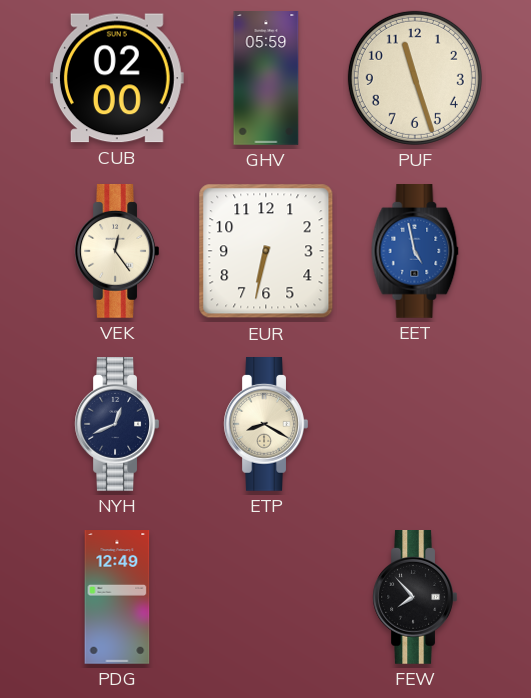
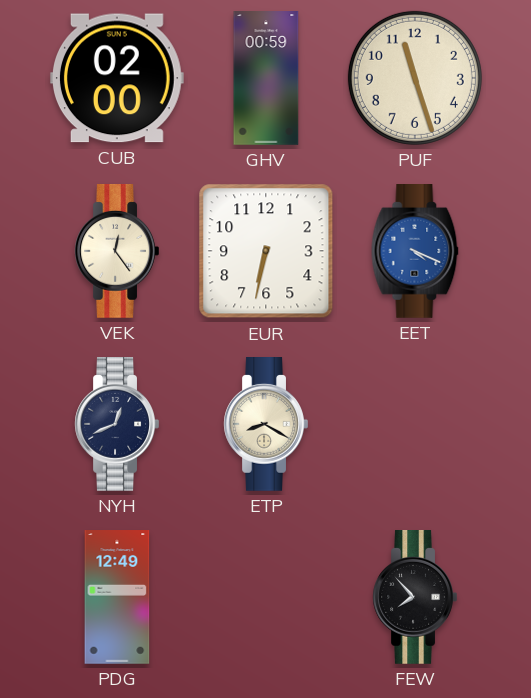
GHV: 05:59 -> 00:59 (266, 78)
EET: 4:58 -> 4:19 (415, 252)
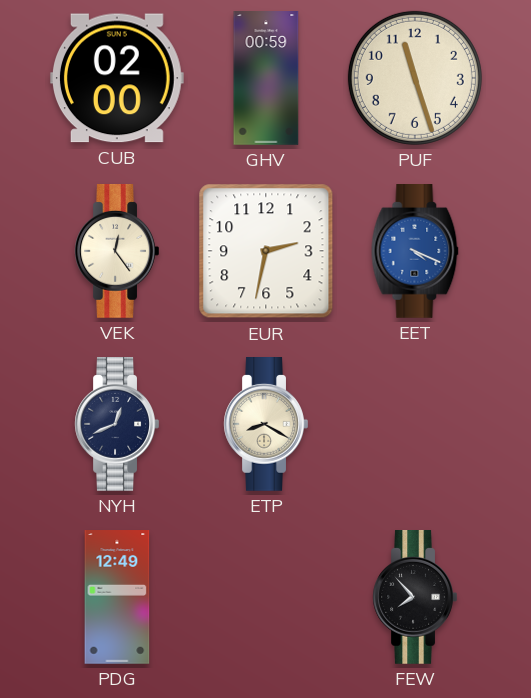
EUR: 6:32 -> 2:32 (266, 251)
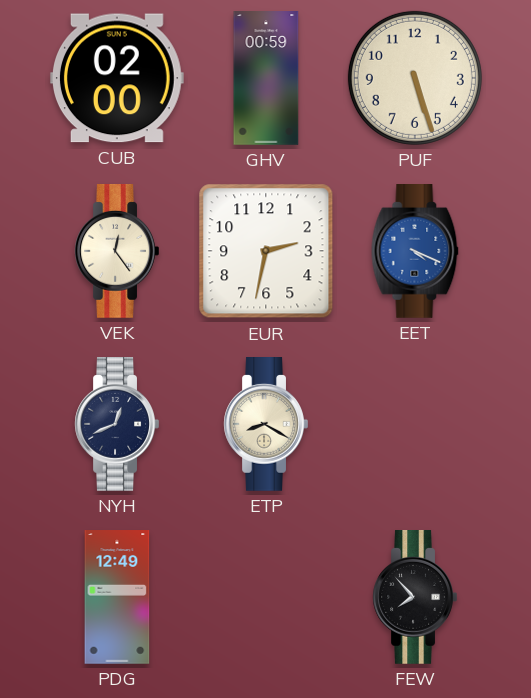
PUF: 11:27 -> 5:27 (415, 78)
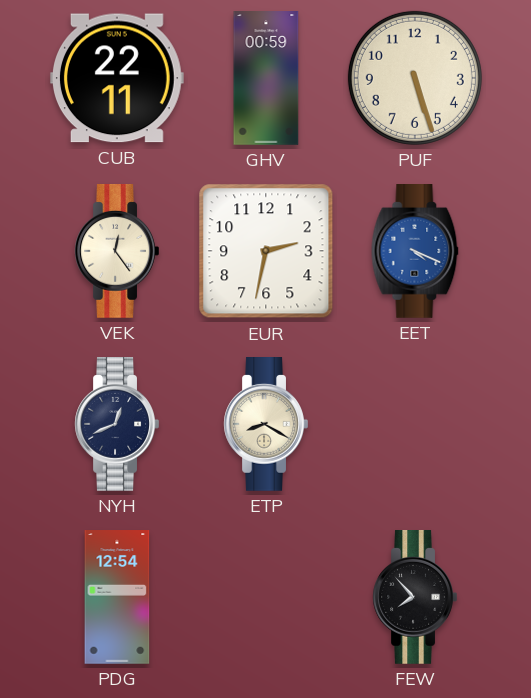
CUB: 02:00 -> 22:11 (117, 78)
PDG: 12:49 -> 12:54 (117, 597)
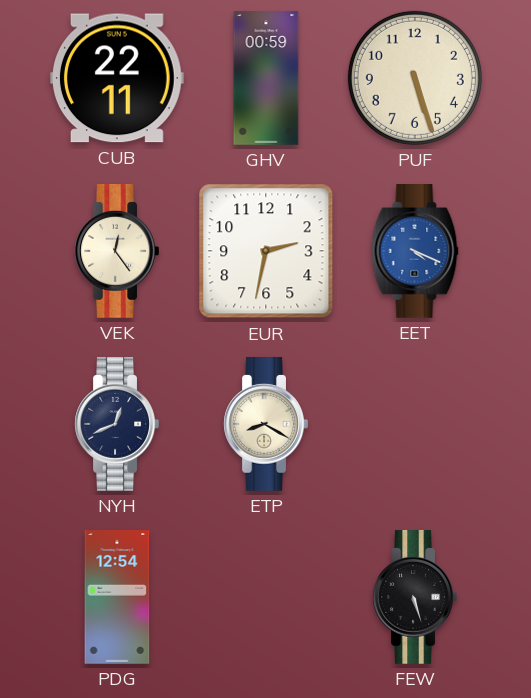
FEW: 7:53 -> 5:27 (415, 598)
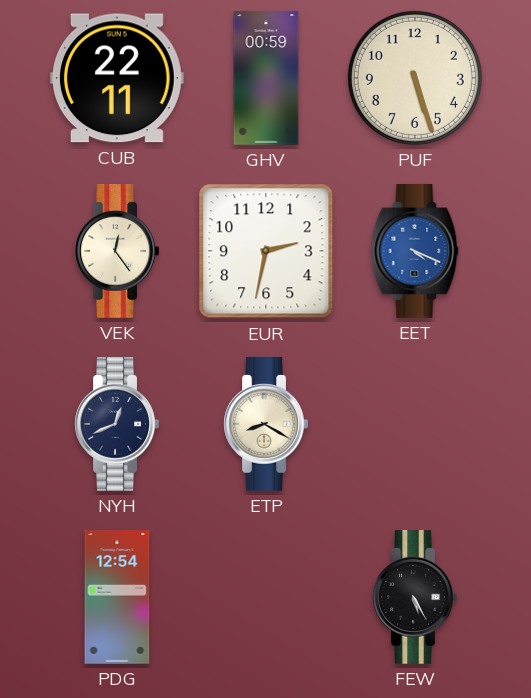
FEW: 5:27 -> 5:25 (415, 598)
